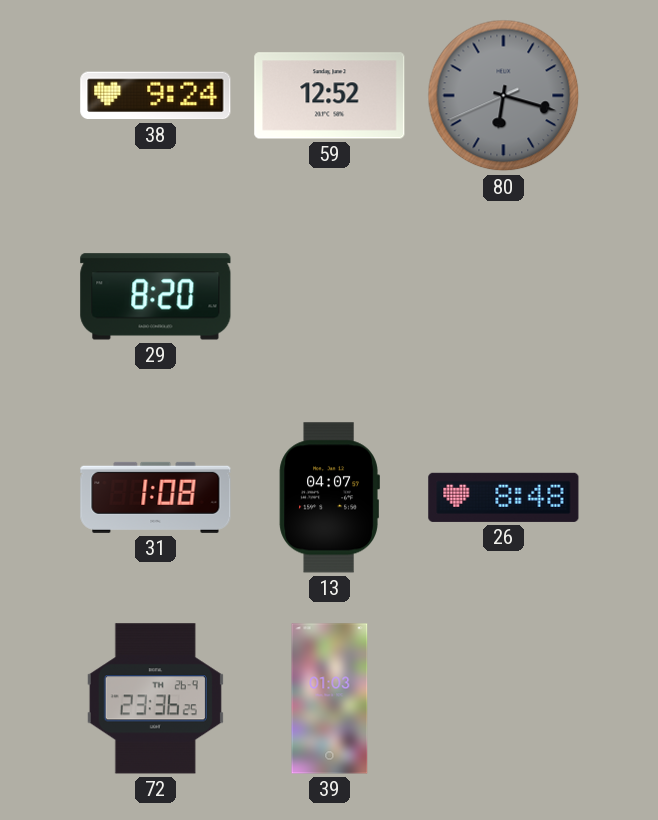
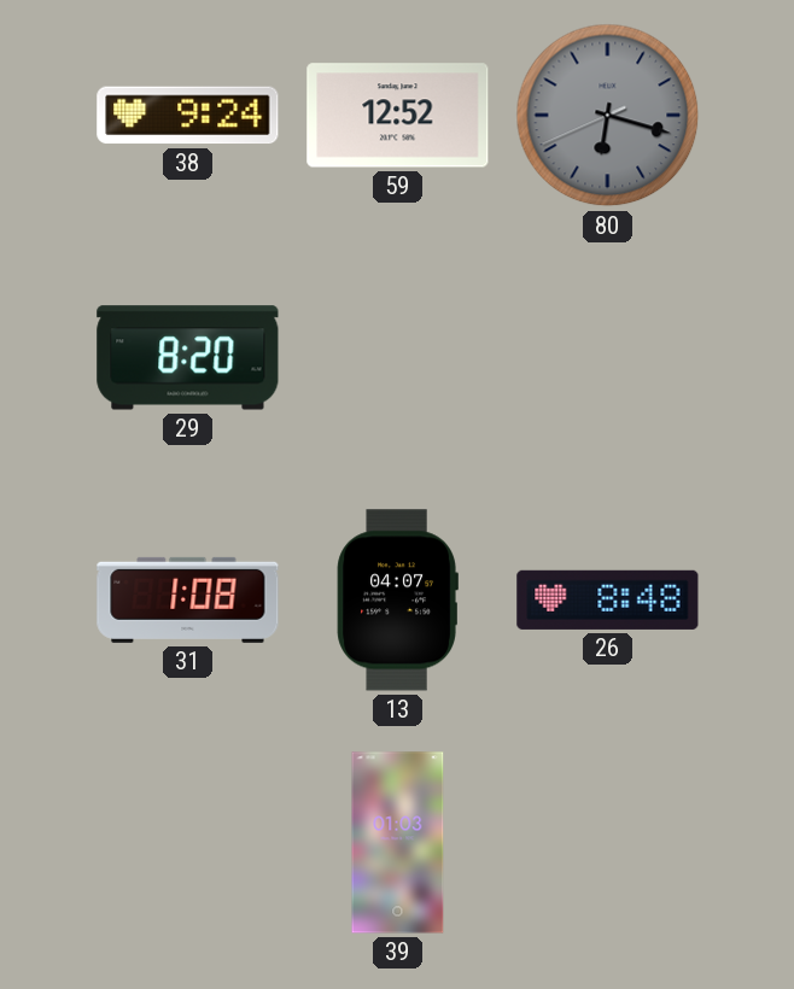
72: 23:36 -> none (155, 699)
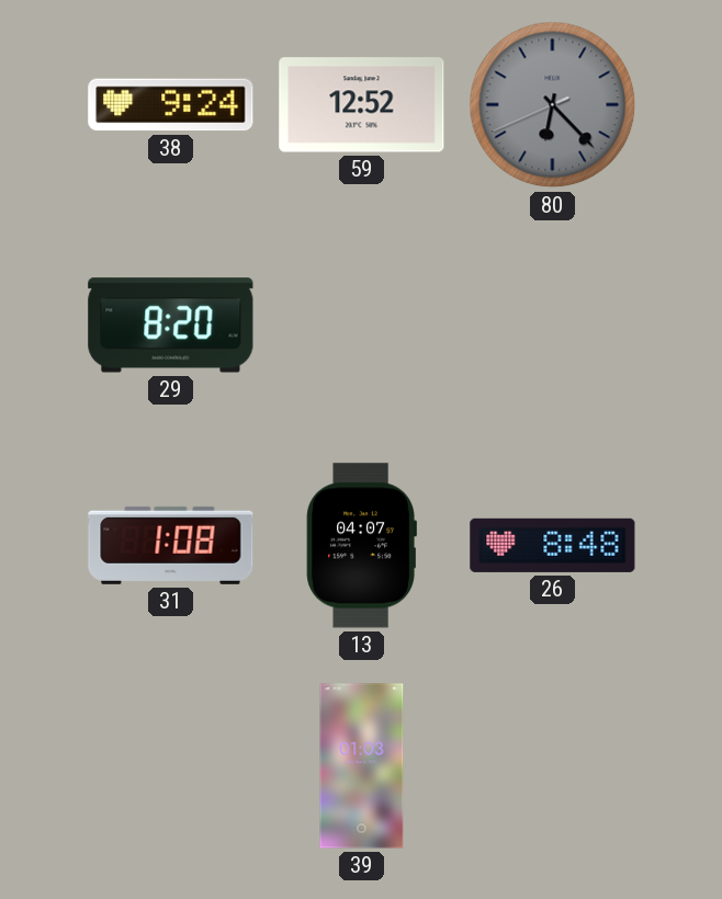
80: 6:17 -> 6:22 (553, 105)
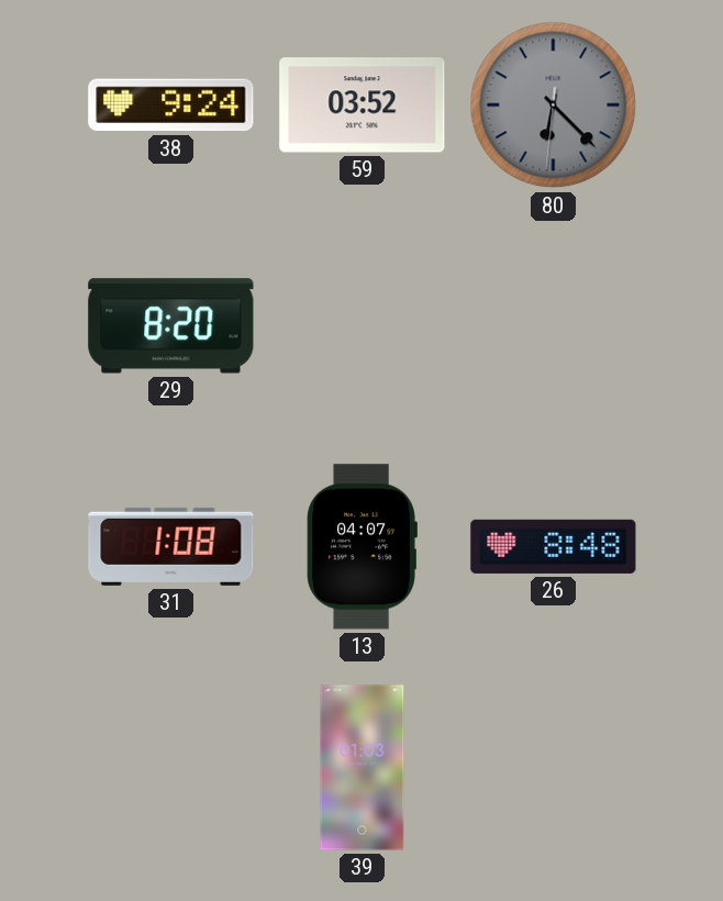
59: 12:52 -> 03:52 (363, 105)
80: 6:22:41 -> 6:22:31 (554, 105)
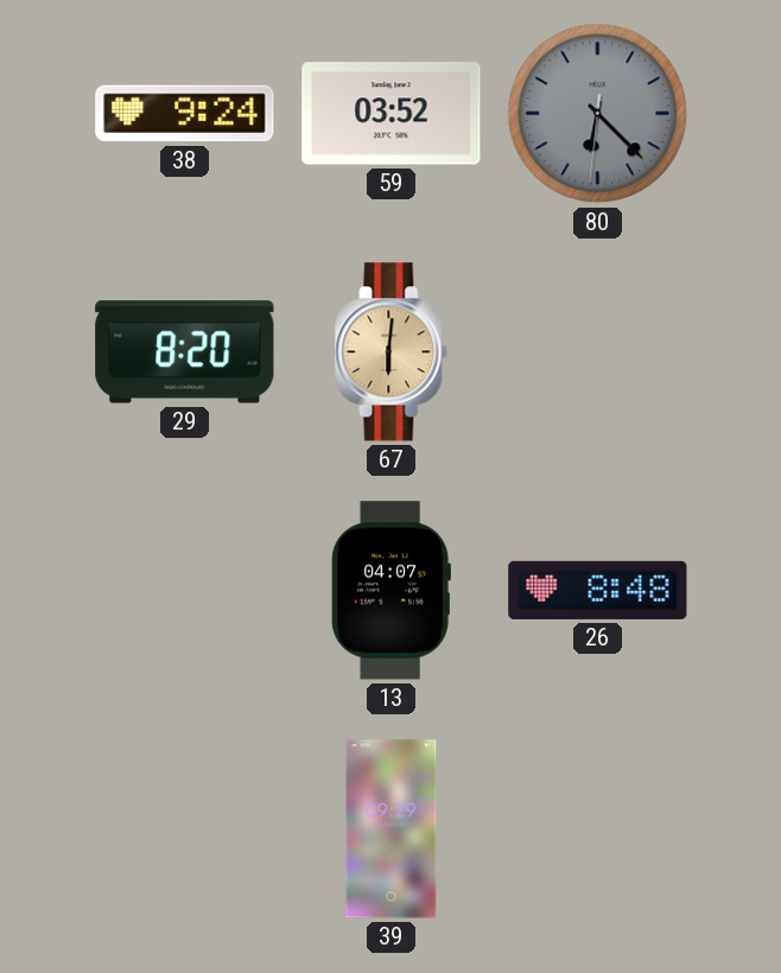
67: none -> 6:01 (392, 352)
31: 1:08 -> none (171, 546)
39: 01:03 -> 09:29 (392, 829)
